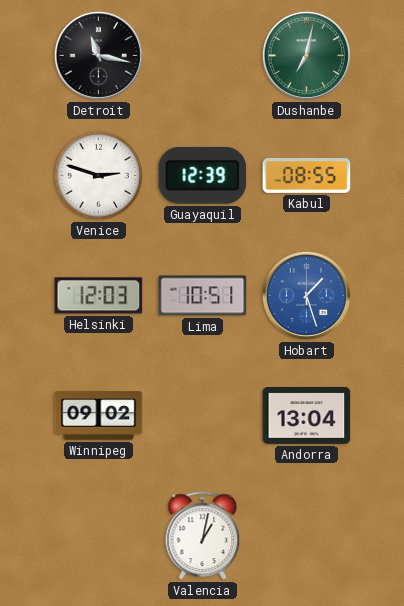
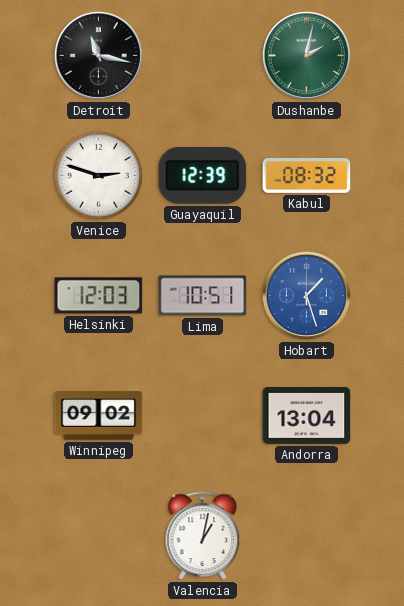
Dushanbe: 7:02 -> 2:02 (306, 55)
Kabul: 08:55 -> 08:32 (307, 176)
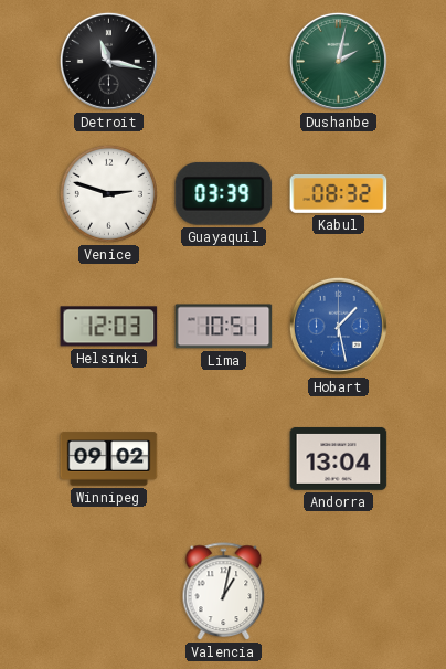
Guayaquil: 12:39 -> 03:39 (224, 193)
Hobart: 1:27 -> 1:28 (338, 326)
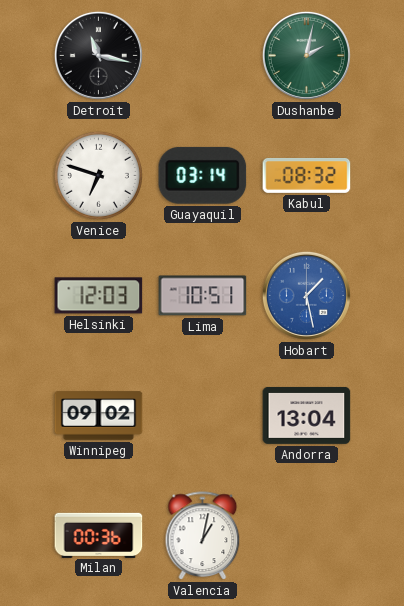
Venice: 2:48 -> 6:48 (98, 175)
Guayaquil: 03:39 -> 03:14 (203, 175)
Milan: none -> 00:36 (99, 535)
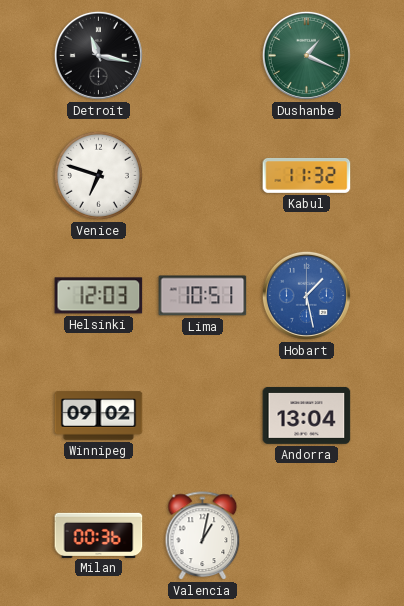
Dushanbe: 2:02 -> 1:19 (306, 55)
Guayaquil: 03:14 -> none (203, 175)
Kabul: 08:32 -> 11:32 (307, 176)
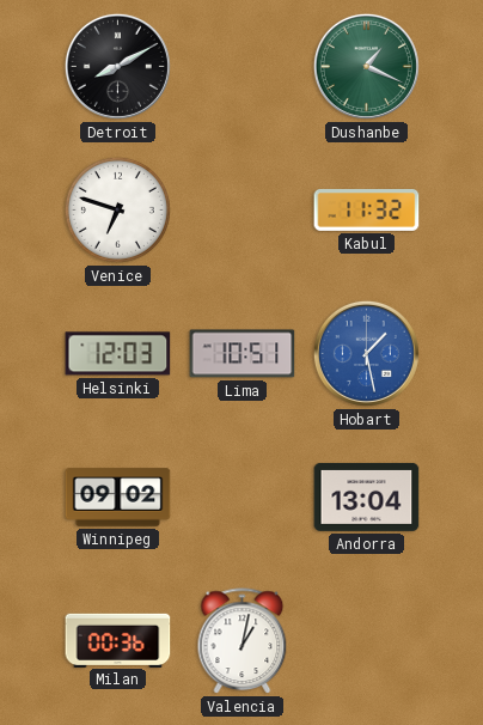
Detroit: 11:17 -> 8:10 (117, 66)
